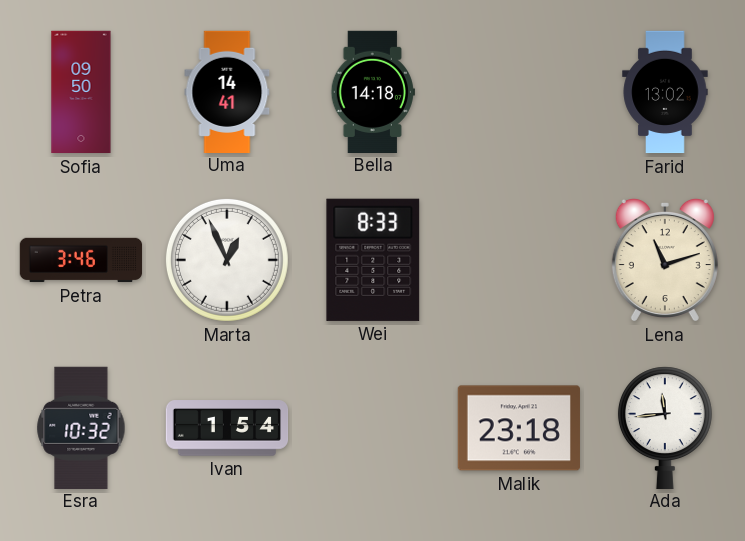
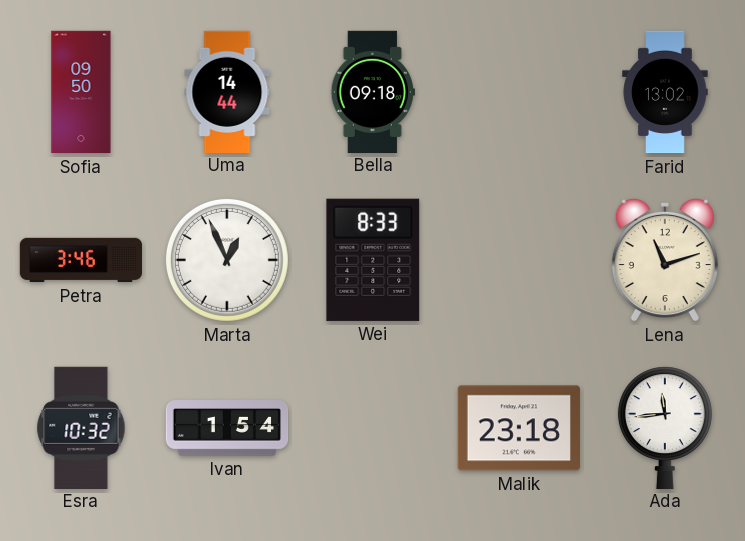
Uma: 14:41 -> 14:44 (227, 91)
Bella: 14:18 -> 09:18 (373, 91)
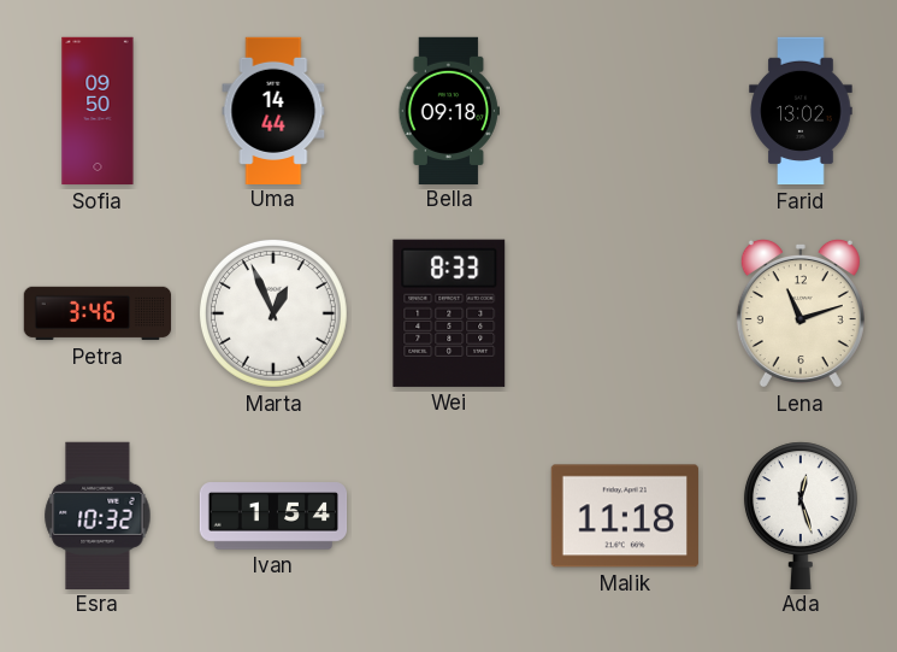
Malik: 23:18 -> 11:18 (625, 516)
Ada: 11:44 -> 12:27 (801, 515)
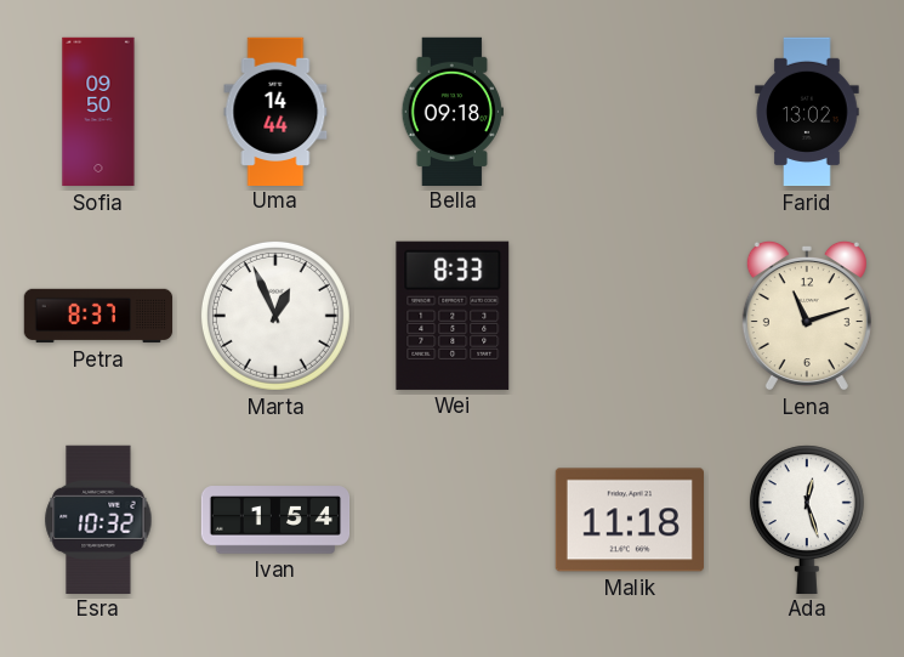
Petra: 3:46 -> 8:37 (98, 316)
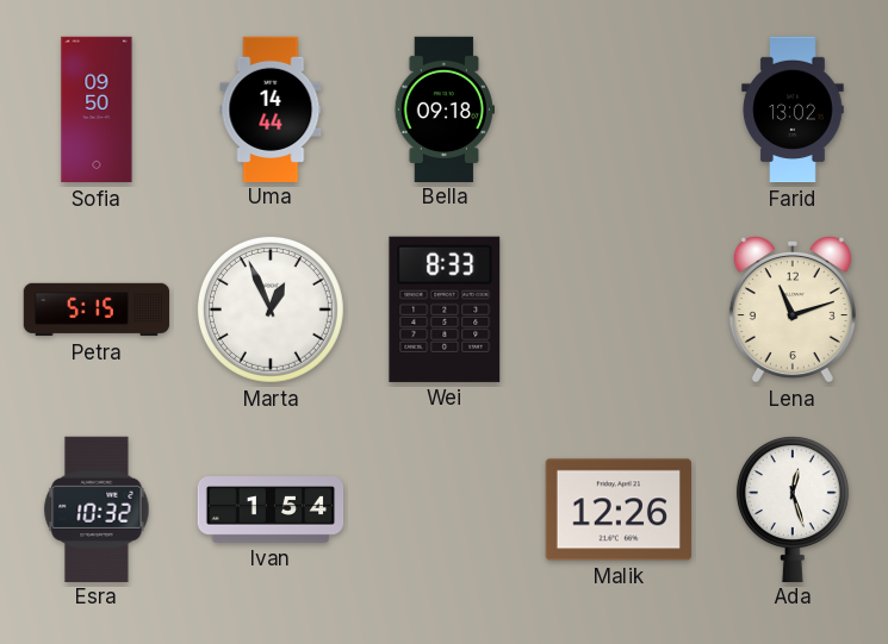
Petra: 8:37 -> 5:15 (97, 310)
Malik: 11:18 -> 12:26 (619, 509)
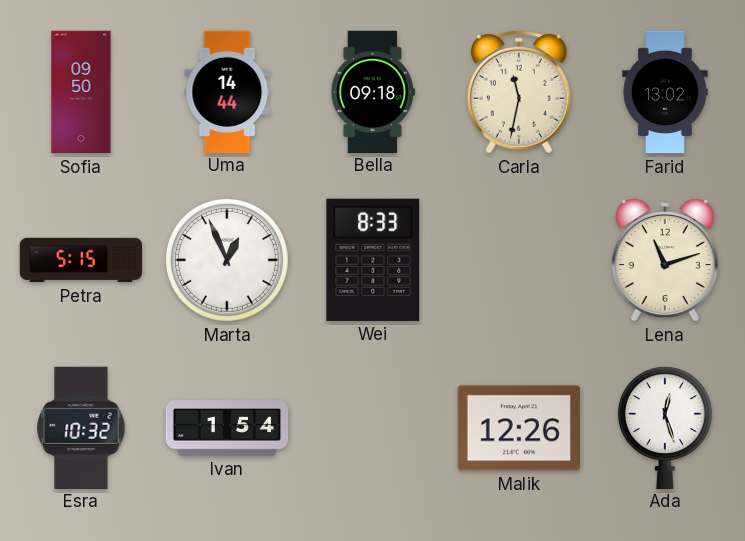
Carla: none -> 11:32 (519, 92)
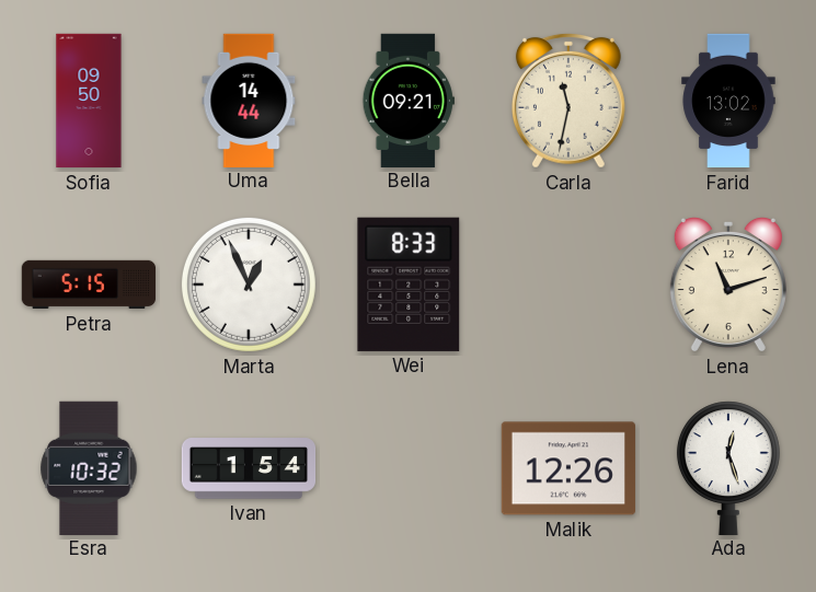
Bella: 09:18 -> 09:21 (409, 100)
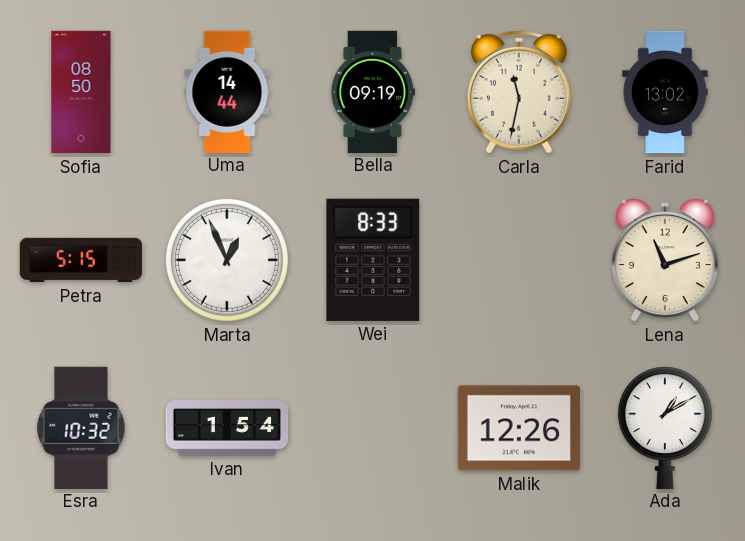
Sofia: 09:50 -> 08:50 (81, 92)
Bella: 09:21 -> 09:19 (373, 91)
Ada: 12:27 -> 1:10 (665, 427)
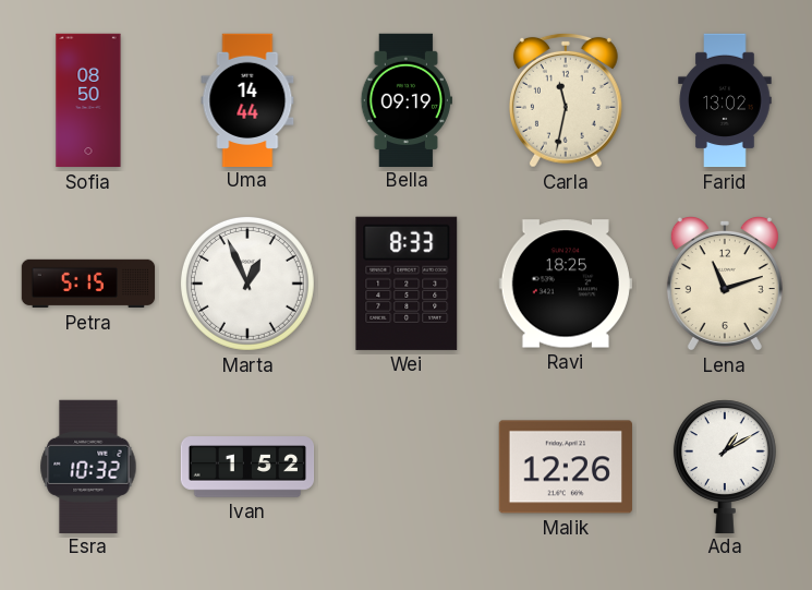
Ravi: none -> 18:25 (566, 284)
Ivan: 1:54 -> 1:52 (247, 467)
